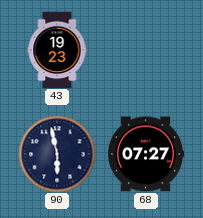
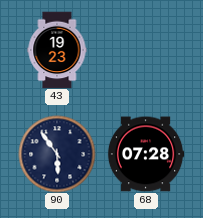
90: 5:58 -> 5:54 (57, 154)
68: 07:27 -> 07:28 (146, 154)
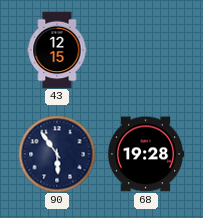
43: 19:23 -> 12:15 (57, 50)
68: 07:28 -> 19:28 (146, 154)
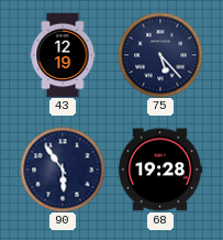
43: 12:15 -> 12:19 (63, 55)
75: none -> 5:23 (160, 55)
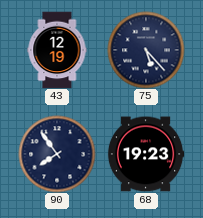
90: 5:54 -> 7:54 (57, 154)
68: 19:28 -> 19:23 (146, 154)
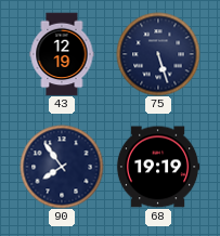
75: 5:23 -> 5:27 (158, 54)
68: 19:23 -> 19:19 (158, 167)
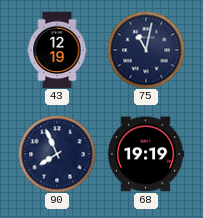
75: 5:27 -> 11:02 (146, 50)
90: 7:54 -> 7:56 (57, 154)
